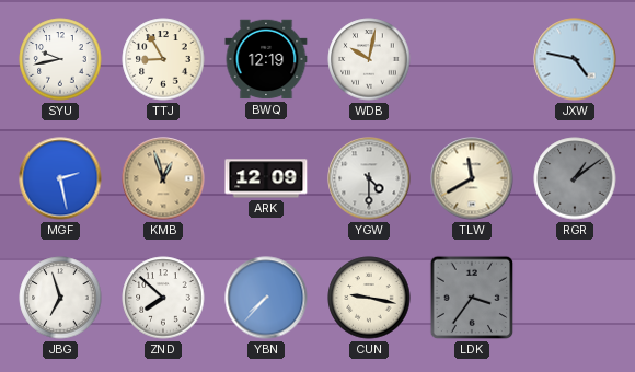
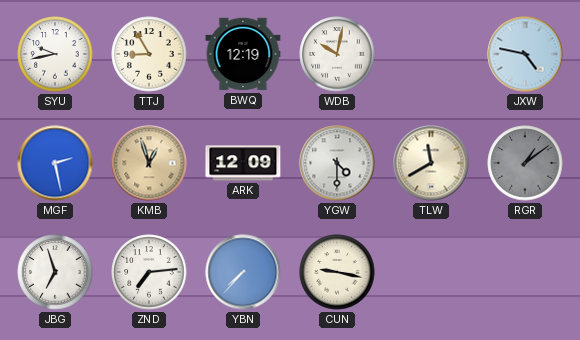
ZND: 7:52 -> 7:14 (149, 272)
LDK: 3:36 -> none (472, 298)
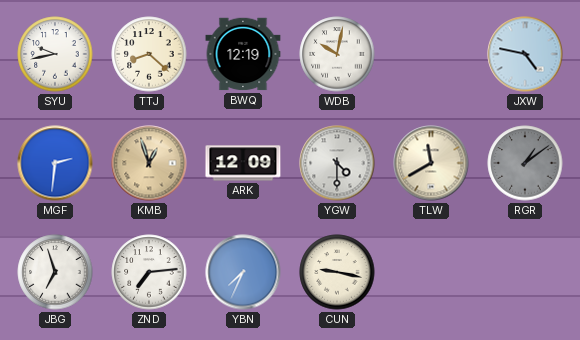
TTJ: 8:55 -> 8:22 (149, 54)
MGF: 2:28 -> 2:31 (55, 163)
YBN: 7:37 -> 7:34 (243, 272)
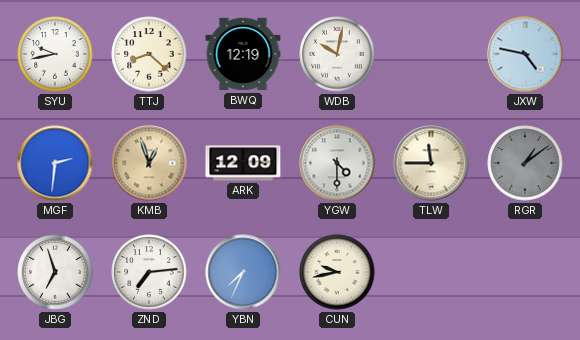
TLW: 11:40 -> 11:45 (431, 163)
CUN: 9:17 -> 9:43 (337, 272)
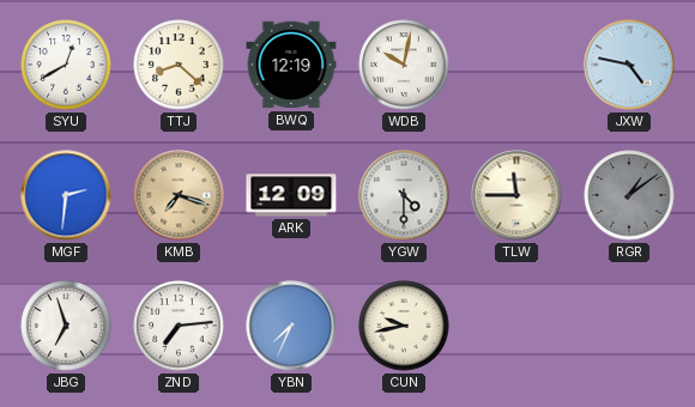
SYU: 9:43 -> 12:40 (66, 65)
KMB: 12:57 -> 7:18 (179, 195)
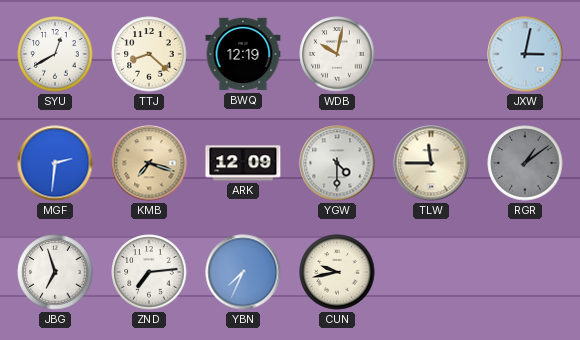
JXW: 4:47 -> 3:02 (525, 54)
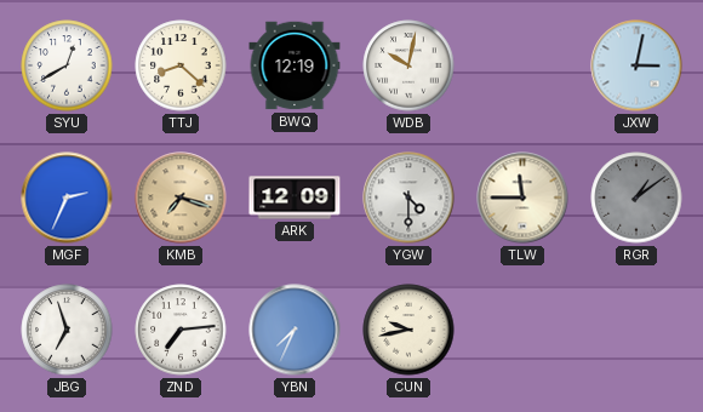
MGF: 2:31 -> 2:34 (67, 198)
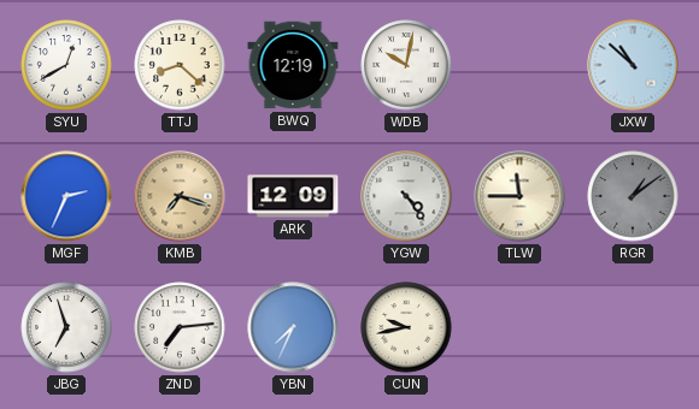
JXW: 3:02 -> 10:52 (633, 65)
YGW: 4:30 -> 4:24 (406, 196)
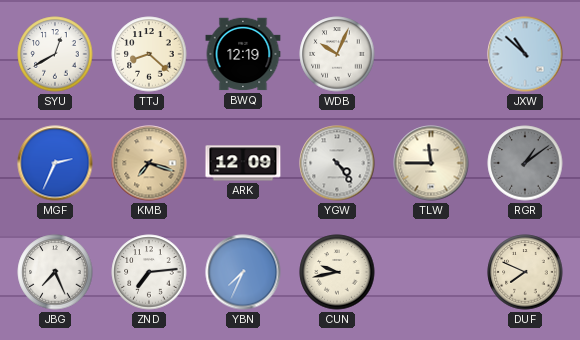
WDB: 10:02 -> 10:04 (337, 54)
JBG: 6:57 -> 7:26 (55, 272)
DUF: none -> 7:49 (525, 272)
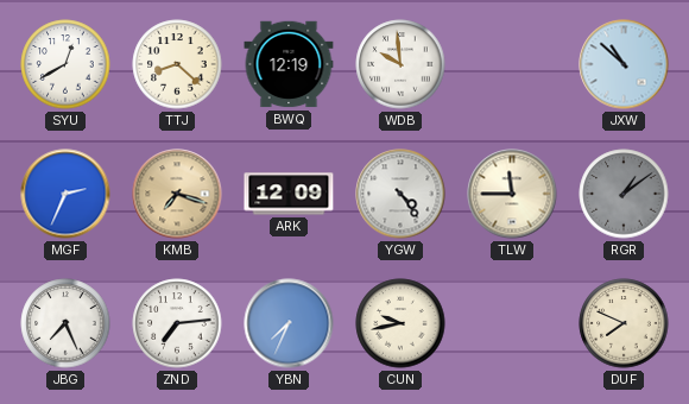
WDB: 10:04 -> 9:59 (400, 64)
